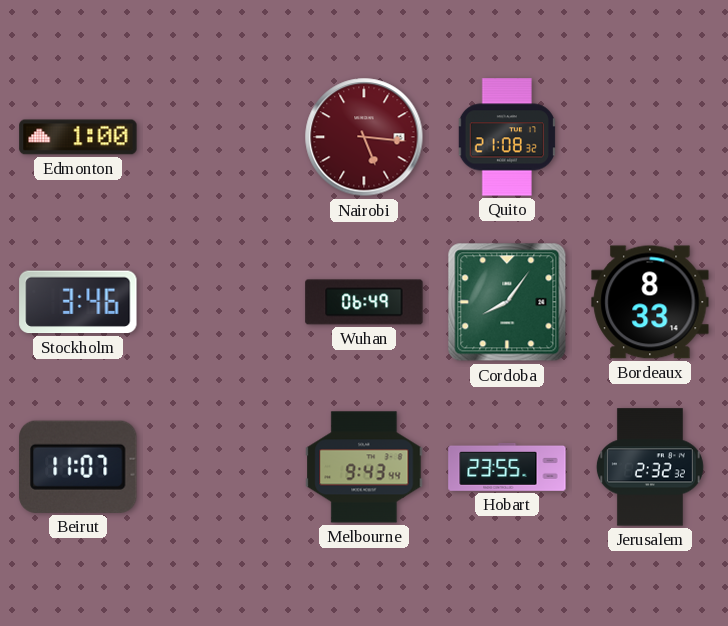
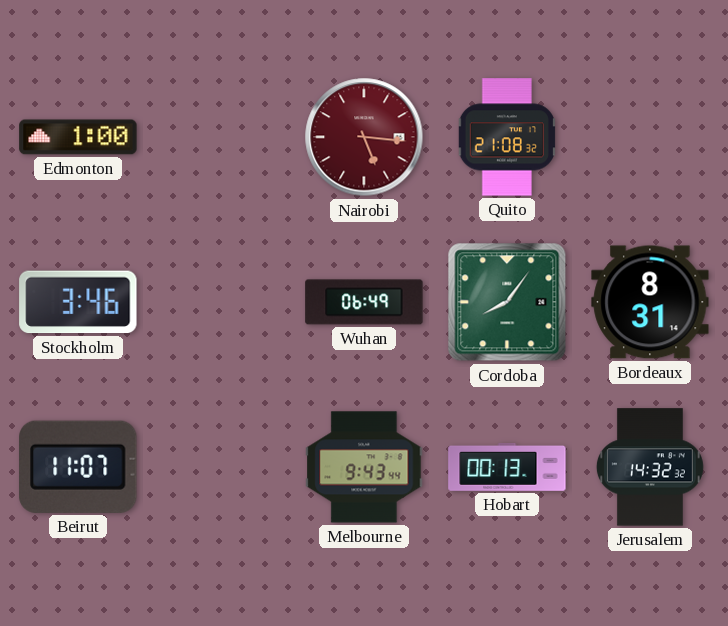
Bordeaux: 8:33 -> 8:31 (650, 302)
Hobart: 23:55 -> 00:13 (507, 467)
Jerusalem: 2:32 -> 14:32 (650, 467)
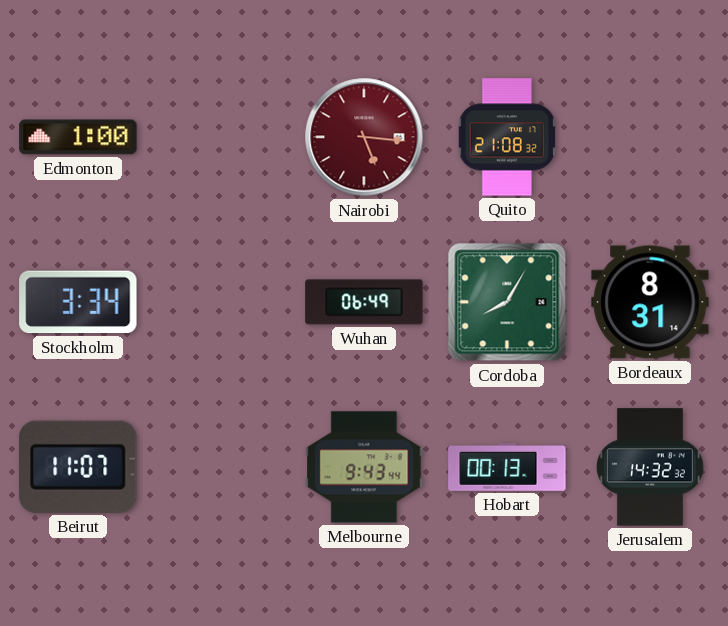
Stockholm: 3:46 -> 3:34 (78, 302)
Cordoba: 8:06 -> 8:05 (507, 302)
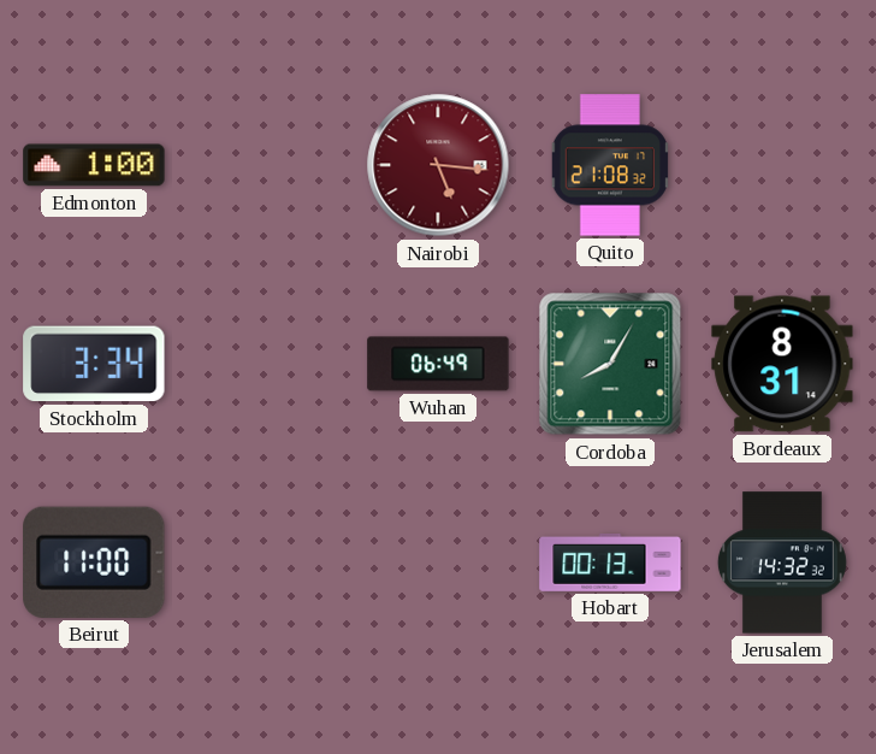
Beirut: 11:07 -> 11:00 (94, 562)
Melbourne: 9:43 -> none (364, 467)
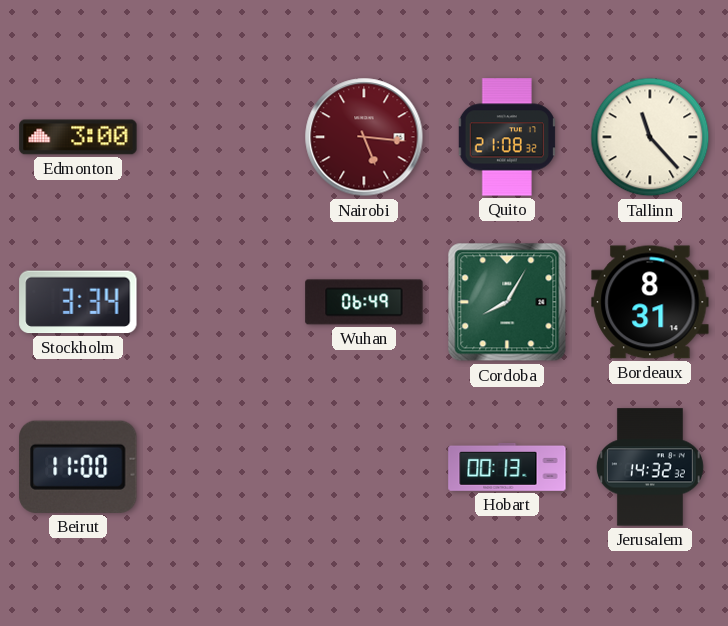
Edmonton: 1:00 -> 3:00 (78, 137)
Tallinn: none -> 11:23 (650, 137)
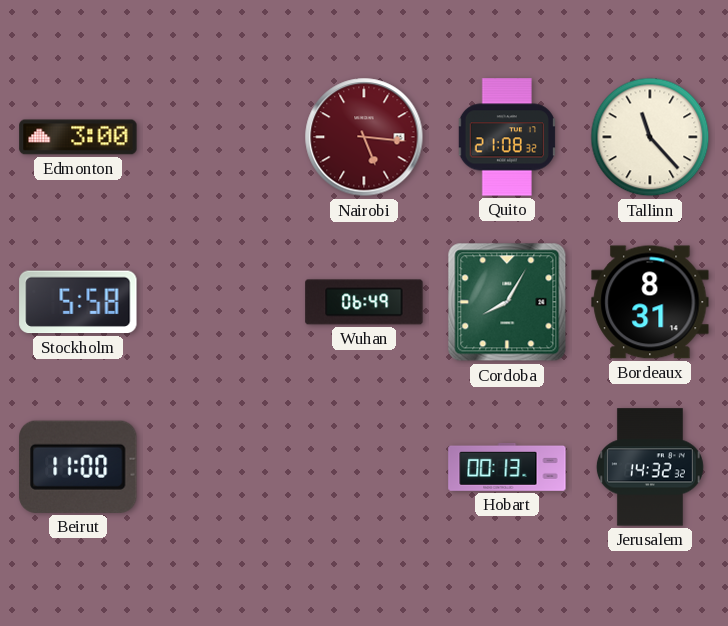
Stockholm: 3:34 -> 5:58 (78, 302)
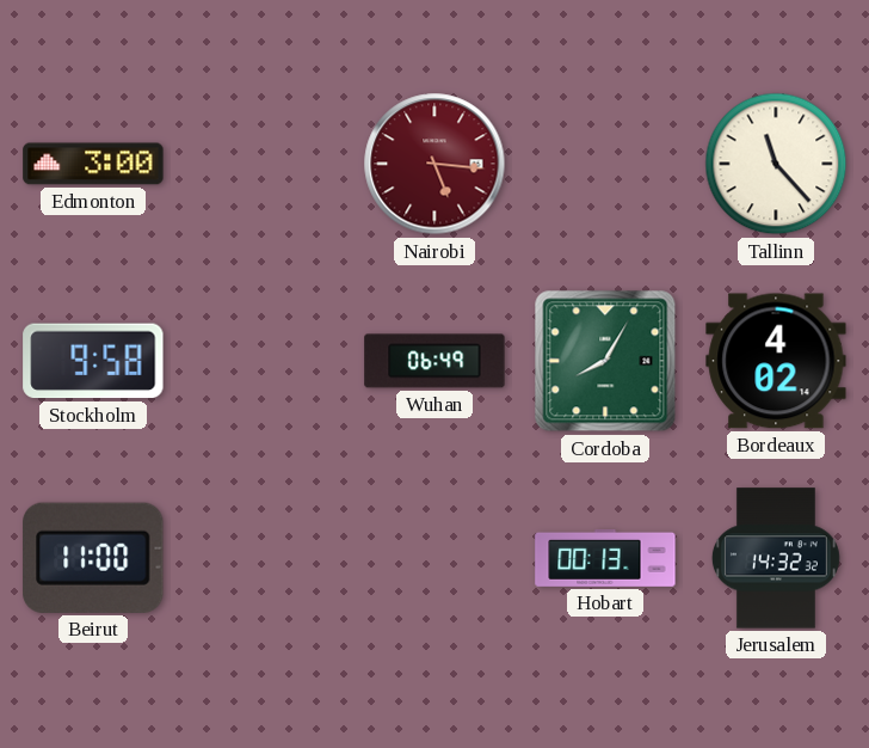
Quito: 21:08 -> none (507, 137)
Stockholm: 5:58 -> 9:58 (93, 361)
Bordeaux: 8:31 -> 4:02 (776, 361)
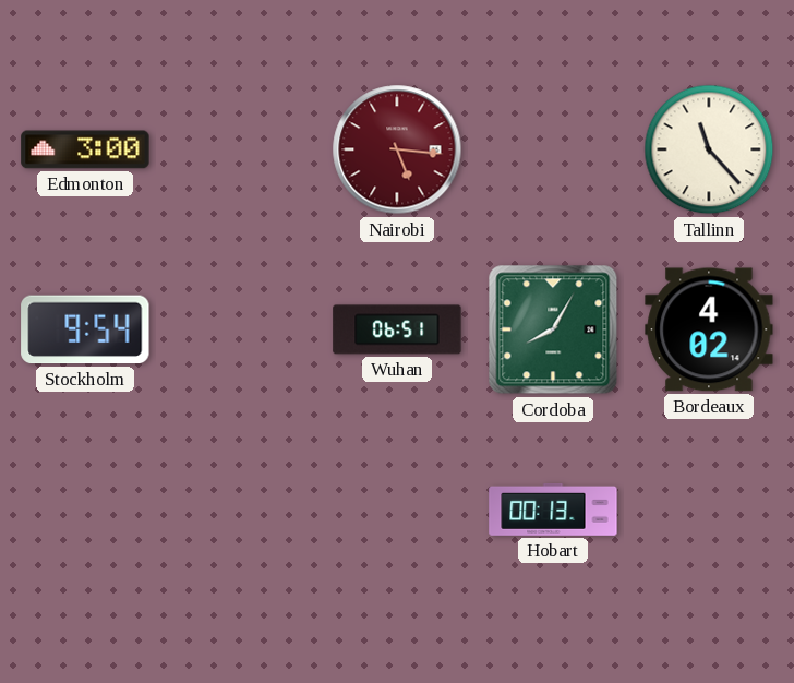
Stockholm: 9:58 -> 9:54 (85, 329)
Wuhan: 06:49 -> 06:51 (397, 329)
Beirut: 11:00 -> none (93, 558)
Jerusalem: 14:32 -> none (776, 558)
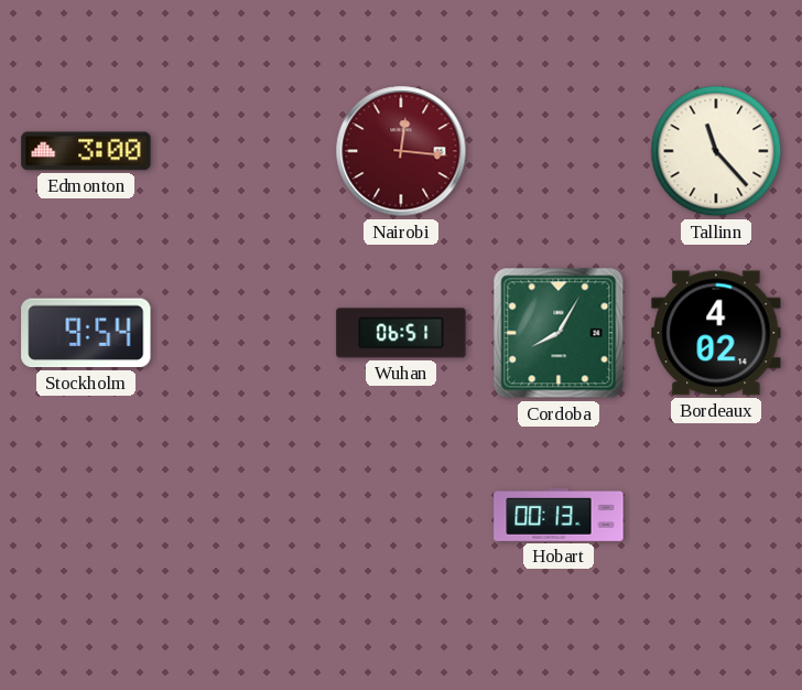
Nairobi: 5:16 -> 12:16 (401, 151)
